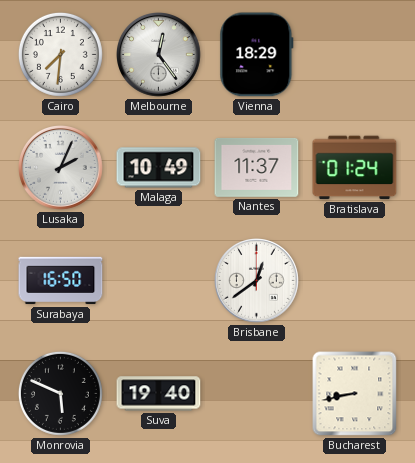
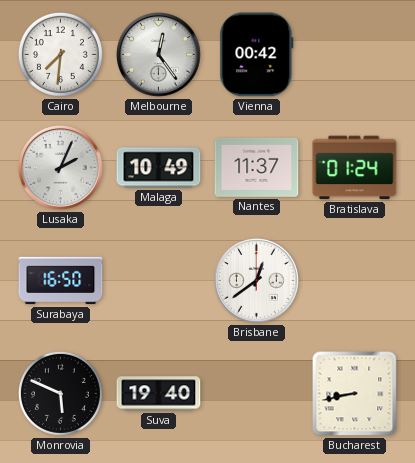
Vienna: 18:29 -> 00:42 (257, 55)
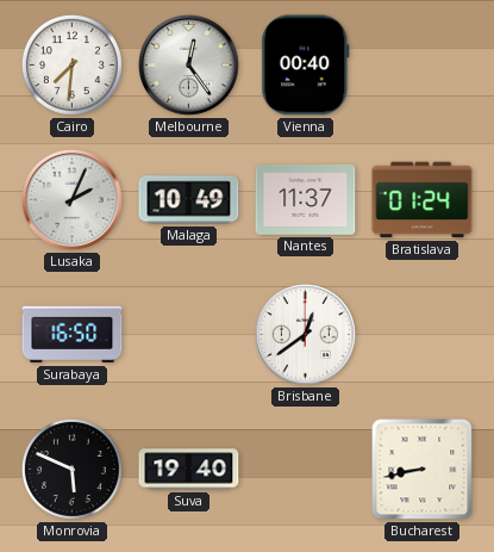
Vienna: 00:42 -> 00:40 (306, 66)
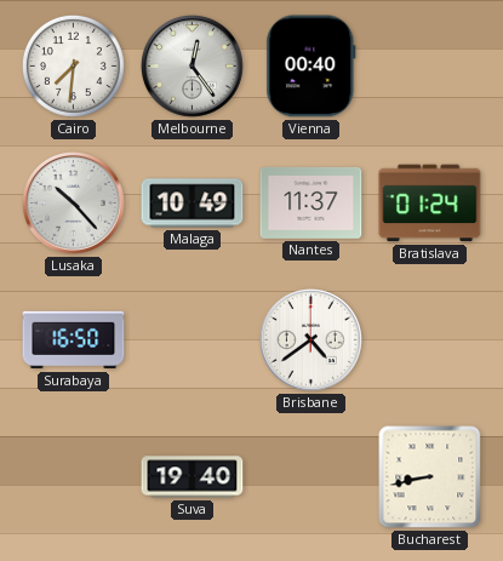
Lusaka: 2:04 -> 10:23 (74, 204)
Brisbane: 12:39 -> 4:39 (311, 340)
Monrovia: 5:49 -> none (71, 469)
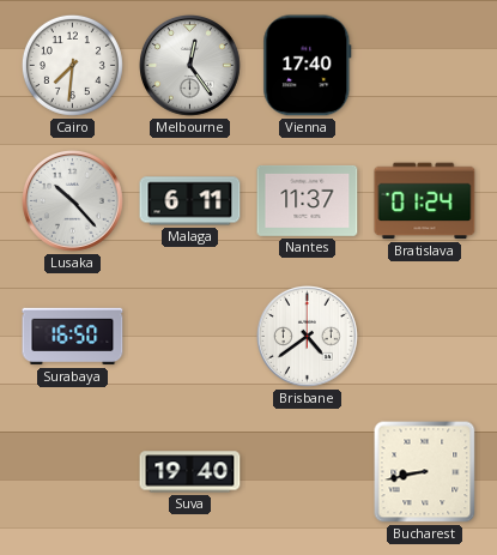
Vienna: 00:40 -> 17:40 (308, 66)
Malaga: 10:49 -> 6:11 (190, 201)
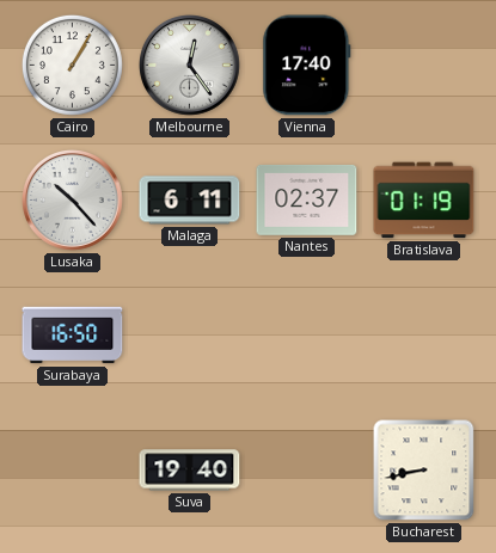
Cairo: 7:31 -> 1:05 (72, 64)
Nantes: 11:37 -> 02:37 (307, 199)
Bratislava: 01:24 -> 01:19 (424, 201)
Brisbane: 4:39 -> none (308, 337)
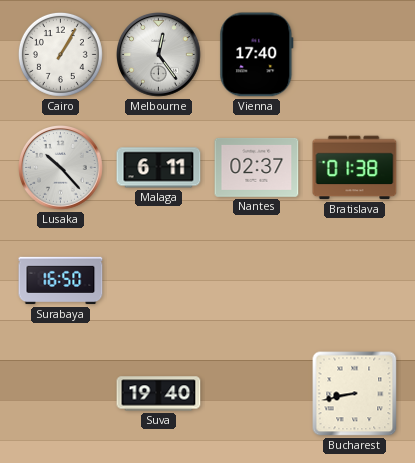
Bratislava: 01:19 -> 01:38 (355, 168)
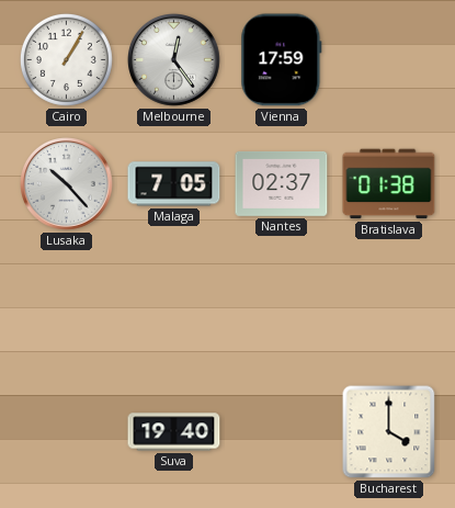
Vienna: 17:40 -> 17:59 (282, 60)
Malaga: 6:11 -> 7:05 (174, 184)
Surabaya: 16:50 -> none (61, 281)
Bucharest: 8:43 -> 4:00 (389, 432)
